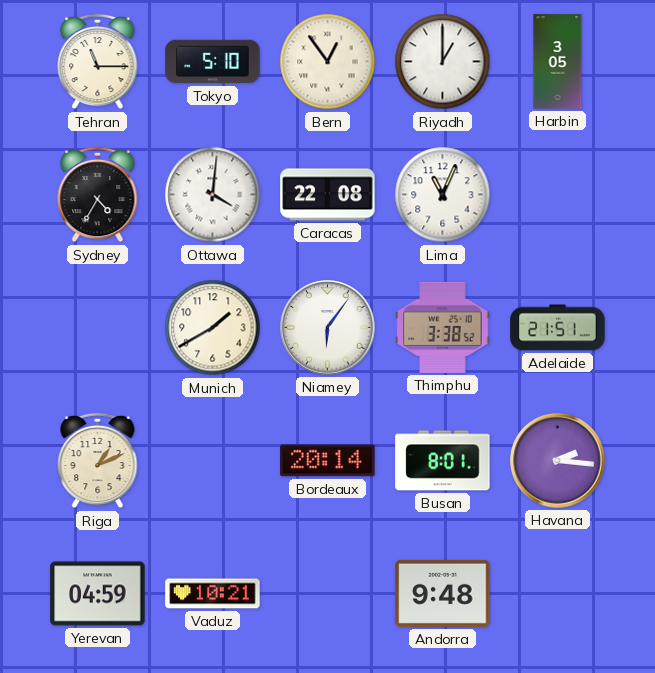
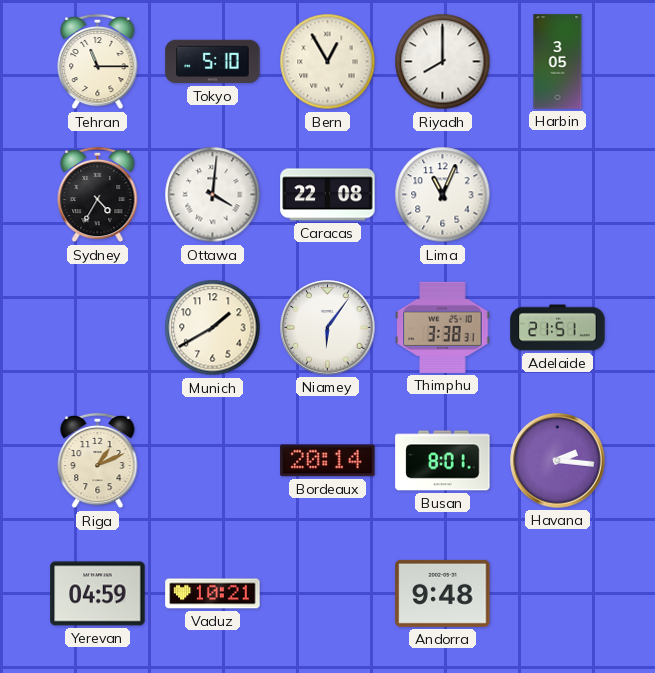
Bern: 12:54 -> 12:55 (328, 62)
Riyadh: 1:00 -> 8:00 (443, 62)
Thimphu: 3:38:52 -> 3:38:31 (443, 327)
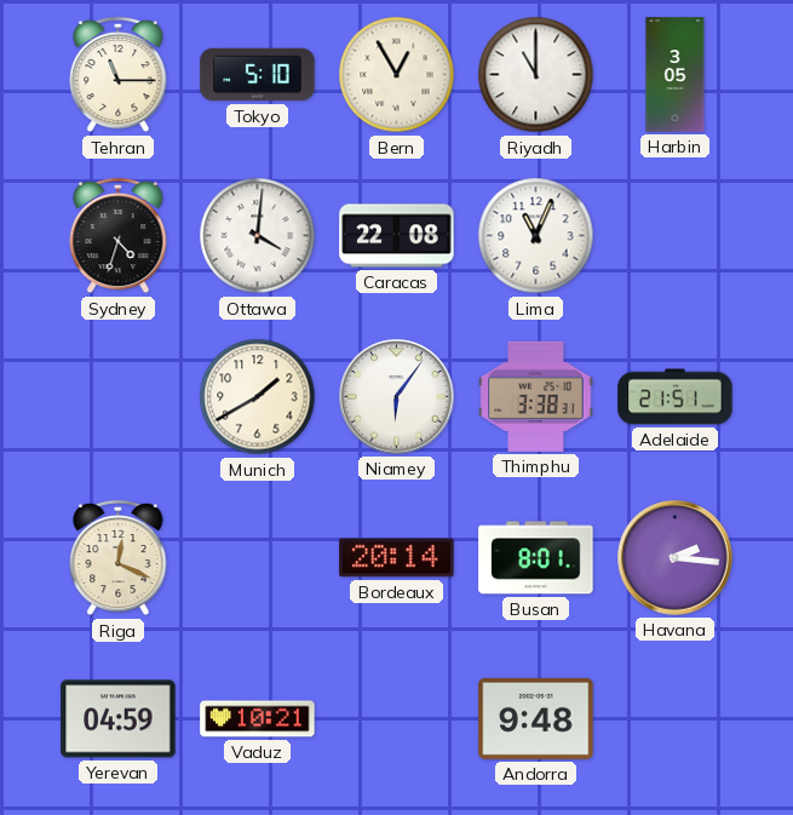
Riyadh: 8:00 -> 11:00 (536, 75)
Sydney: 4:35 -> 4:33 (119, 236)
Riga: 1:11 -> 12:19 (119, 558)
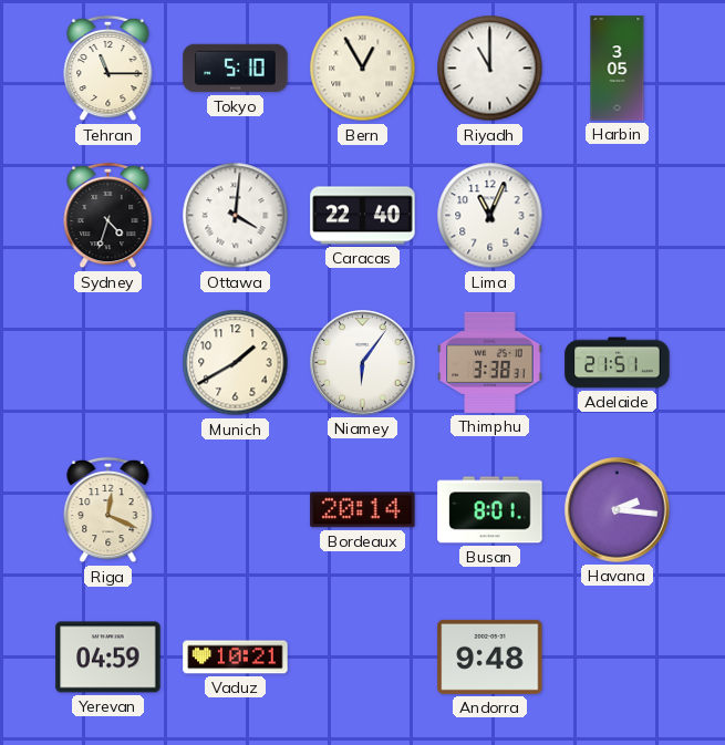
Caracas: 22:08 -> 22:40 (363, 216)
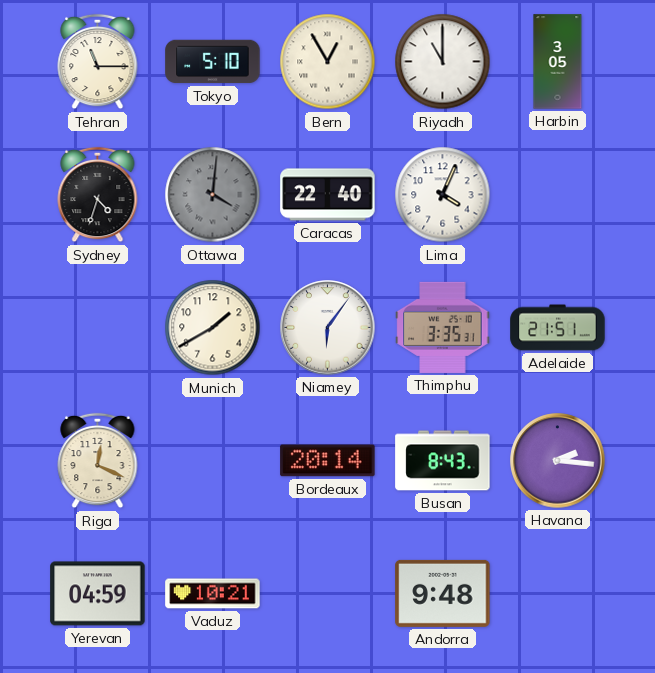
Ottawa dial: white -> grey (213, 195)
Lima: 11:04 -> 4:04 (443, 195)
Thimphu: 3:38 -> 3:35 (443, 327)
Busan: 8:01 -> 8:43 (443, 461)
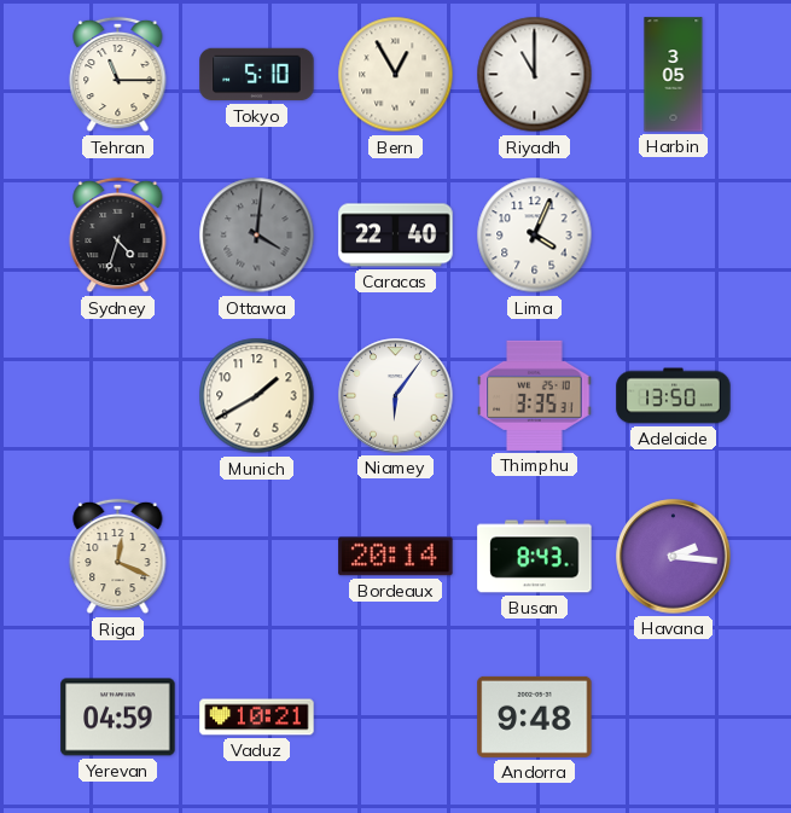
Adelaide: 21:51 -> 13:50 (674, 396)
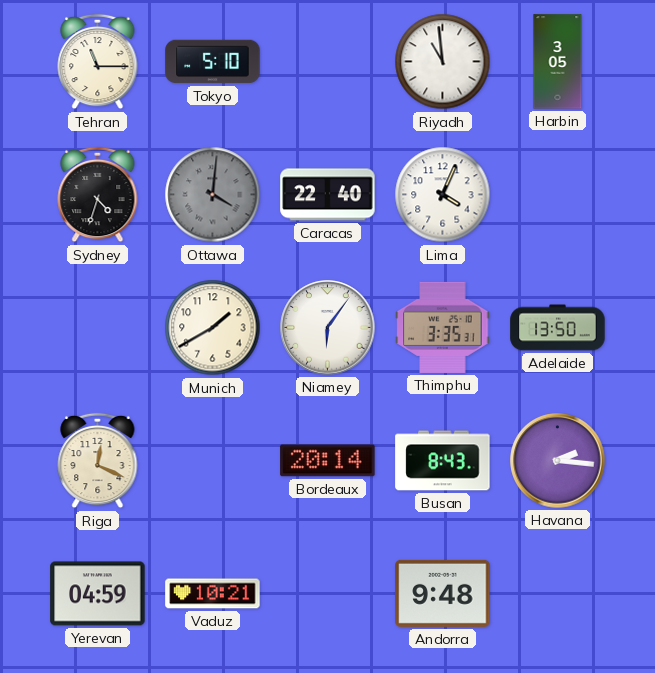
Bern: 12:55 -> none (396, 75)
Riyadh: 11:00 -> 10:59 (443, 62)
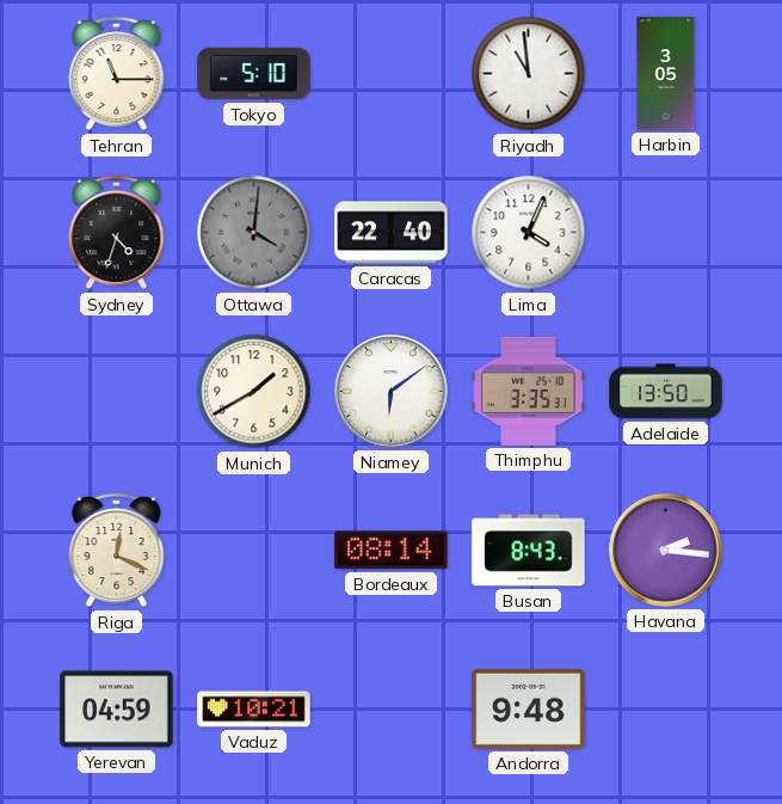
Niamey: 6:06 -> 6:09 (392, 392)
Bordeaux: 20:14 -> 08:14 (392, 551)
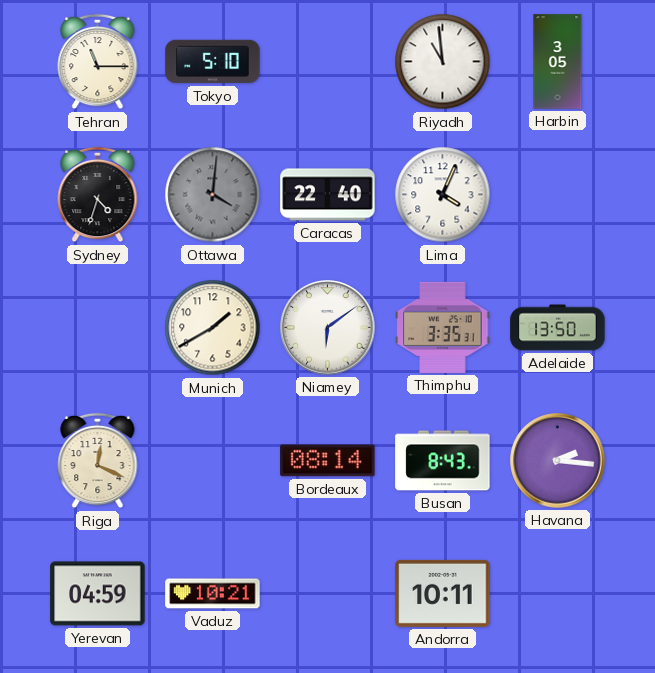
Andorra: 9:48 -> 10:11 (443, 593)
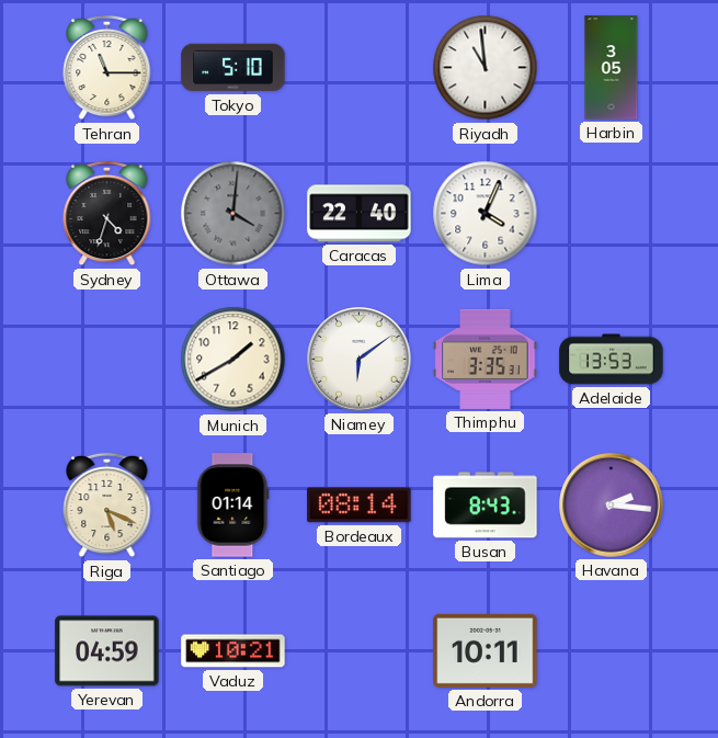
Adelaide: 13:50 -> 13:53 (612, 360)
Riga: 12:19 -> 5:19 (107, 506)
Santiago: none -> 01:14 (233, 506)
